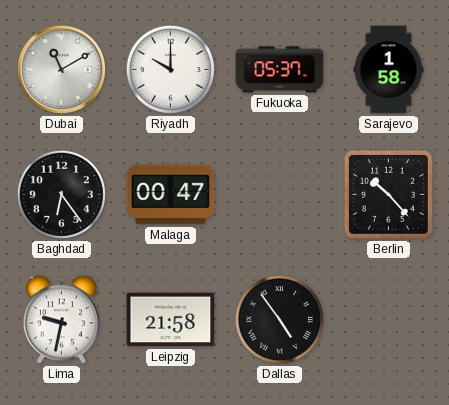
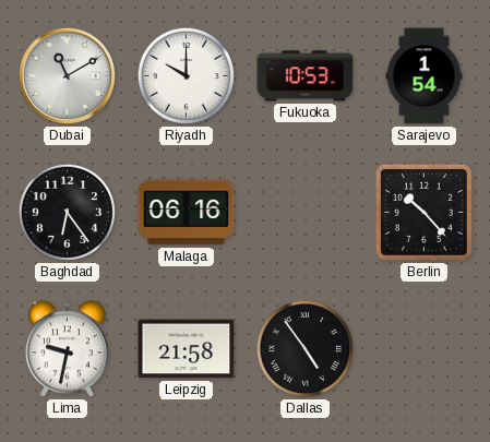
Fukuoka: 05:37 -> 10:53 (306, 76)
Sarajevo: 1:58 -> 1:54 (425, 76)
Malaga: 00:47 -> 06:16 (187, 213)
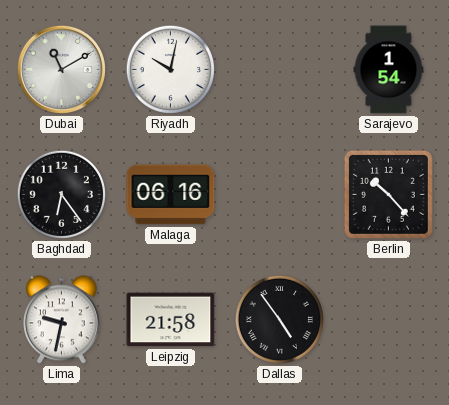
Riyadh: 10:00 -> 10:02 (170, 69)
Fukuoka: 10:53 -> none (306, 76)
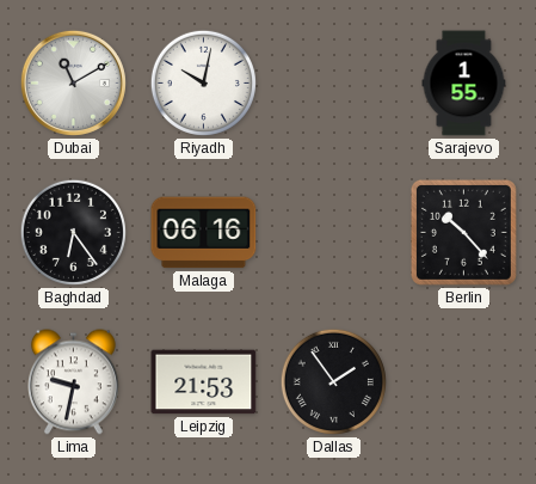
Sarajevo: 1:54 -> 1:55 (464, 84)
Leipzig: 21:58 -> 21:53 (204, 382)
Dallas: 4:54 -> 1:54 (333, 381)
